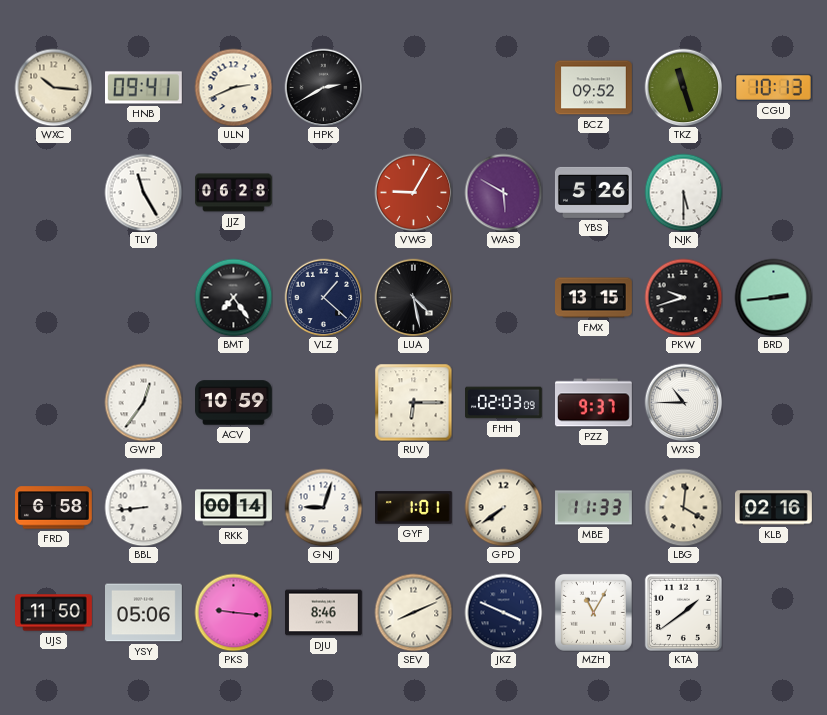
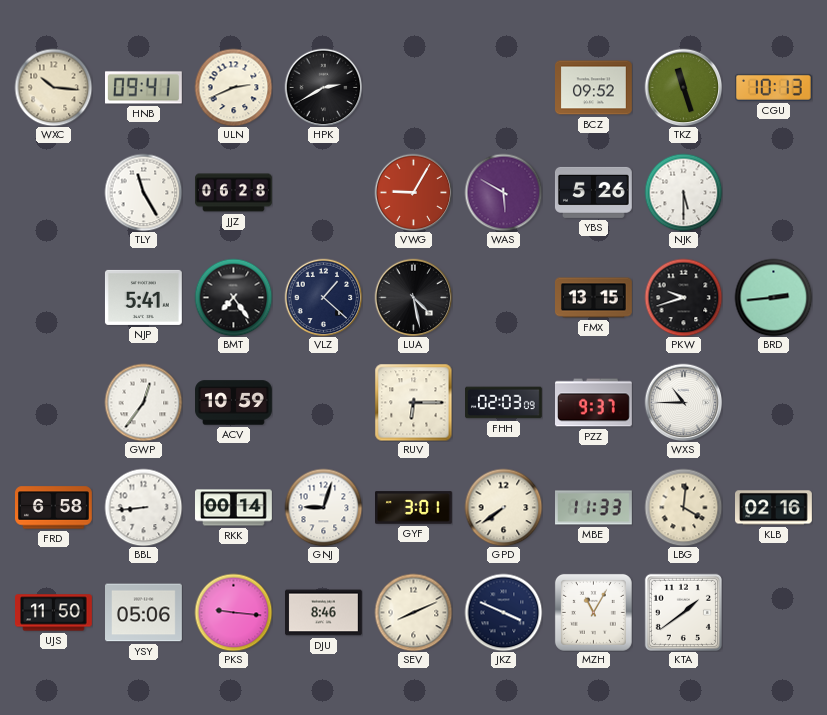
NJP: none -> 5:41 (143, 297)
GYF: 1:01 -> 3:01 (414, 508)
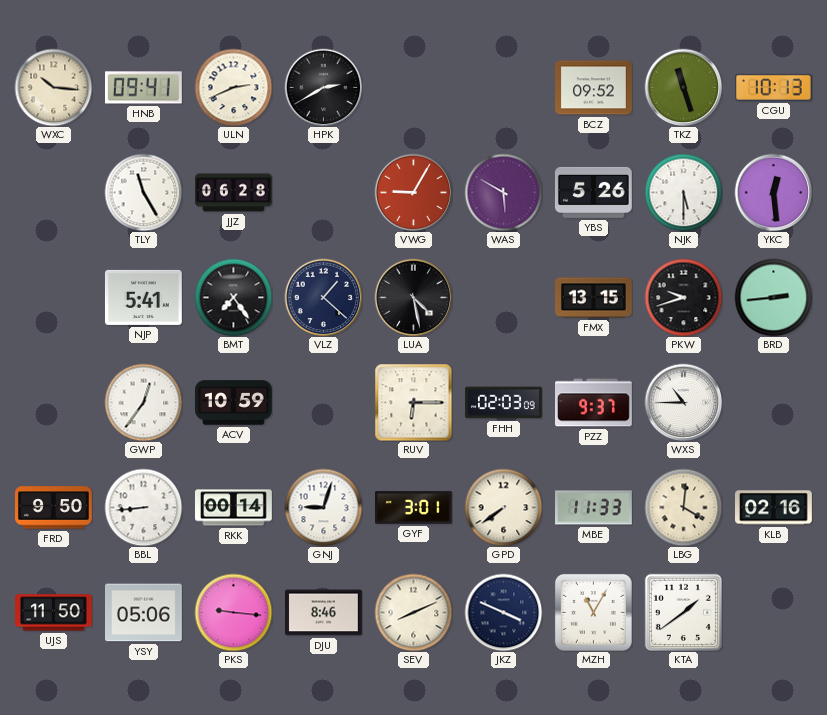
YKC: none -> 12:29 (773, 192)
FRD: 6:58 -> 9:50 (54, 508)
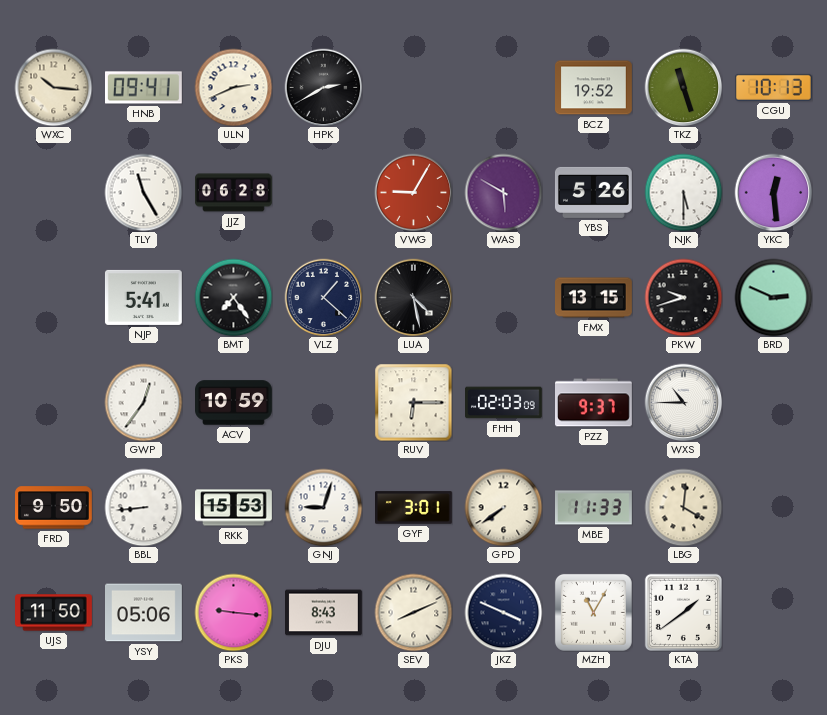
BCZ: 09:52 -> 19:52 (594, 88)
BRD: 2:44 -> 2:49 (773, 297)
RKK: 00:14 -> 15:53 (234, 508)
KLB: 02:16 -> none (774, 508)
DJU: 8:46 -> 8:43 (324, 613)
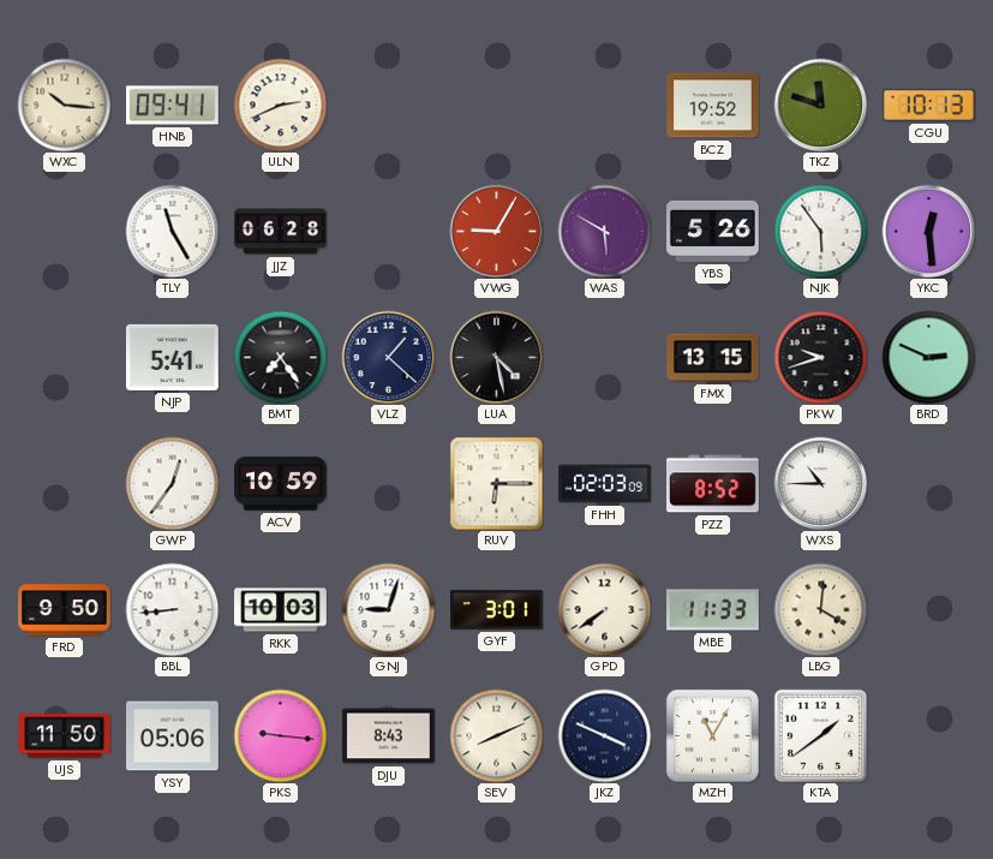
HPK: 2:40 -> none (323, 87)
TKZ: 11:27 -> 11:48 (820, 105)
NJK: 5:30 -> 5:54 (820, 231)
PZZ: 9:37 -> 8:52 (713, 484)
RKK: 15:53 -> 10:03 (281, 610)
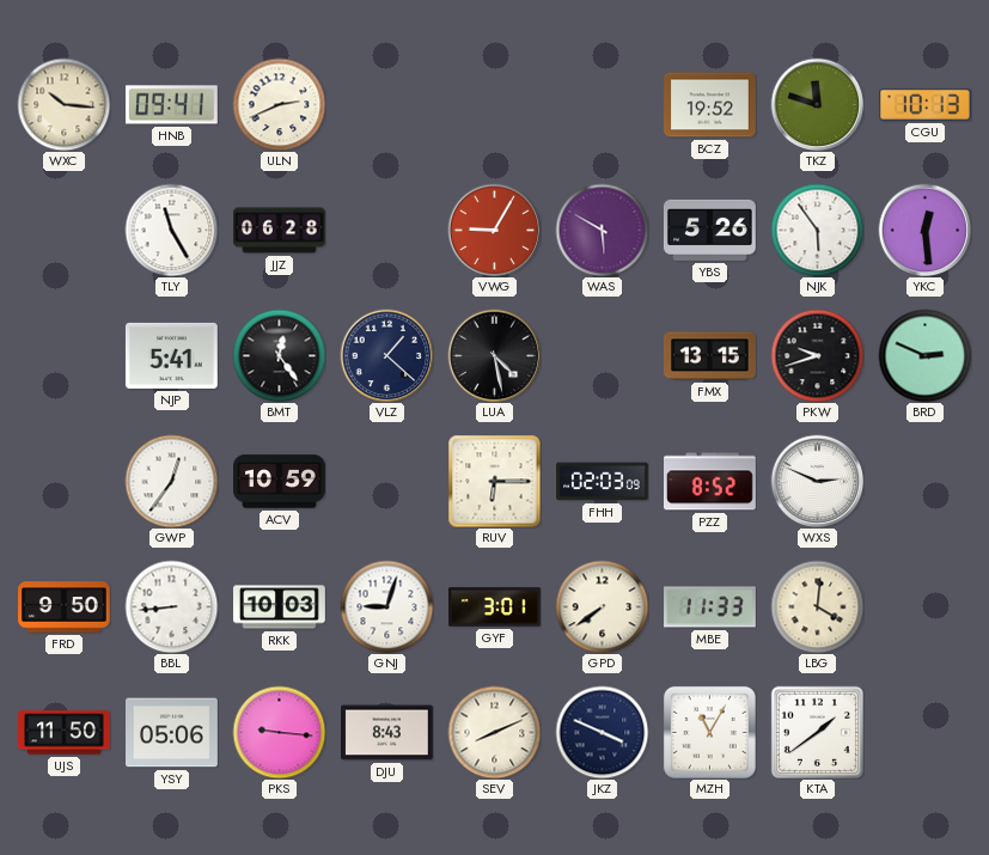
BMT: 7:24 -> 12:24 (279, 355)
WXS: 10:45 -> 2:49 (817, 481)
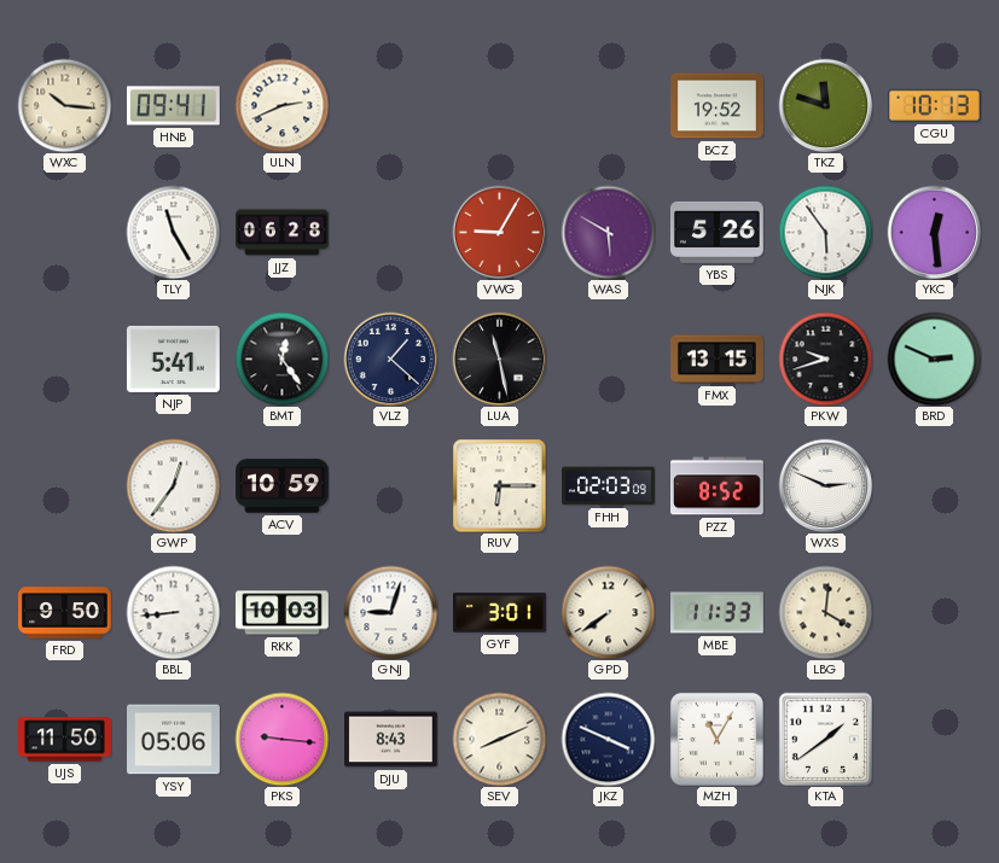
LUA: 4:28 -> 11:28 (499, 358)
